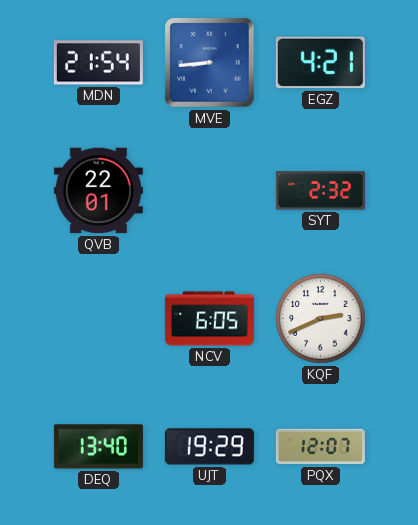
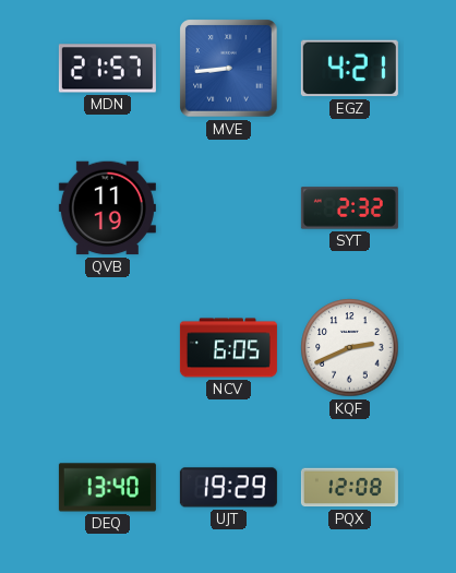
MDN: 21:54 -> 21:57 (107, 69)
QVB: 22:01 -> 11:19 (107, 208)
PQX: 12:07 -> 12:08 (349, 488)
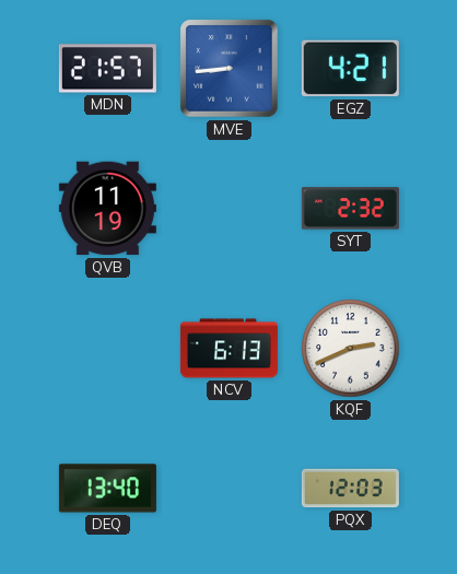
NCV: 6:05 -> 6:13 (228, 349)
UJT: 19:29 -> none (228, 488)
PQX: 12:08 -> 12:03 (350, 489)
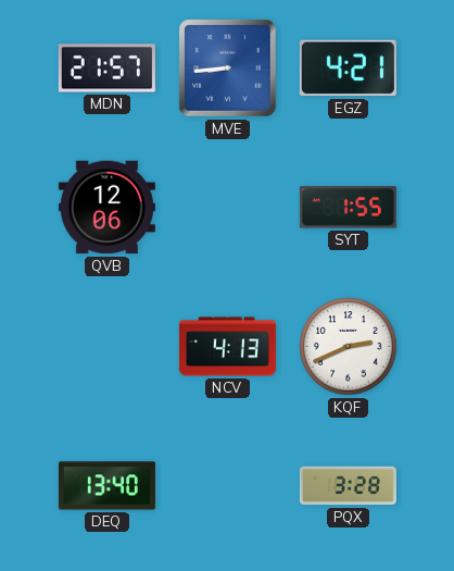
QVB: 11:19 -> 12:06 (106, 208)
SYT: 2:32 -> 1:55 (348, 208)
NCV: 6:13 -> 4:13 (227, 347)
PQX: 12:03 -> 3:28 (348, 486)
